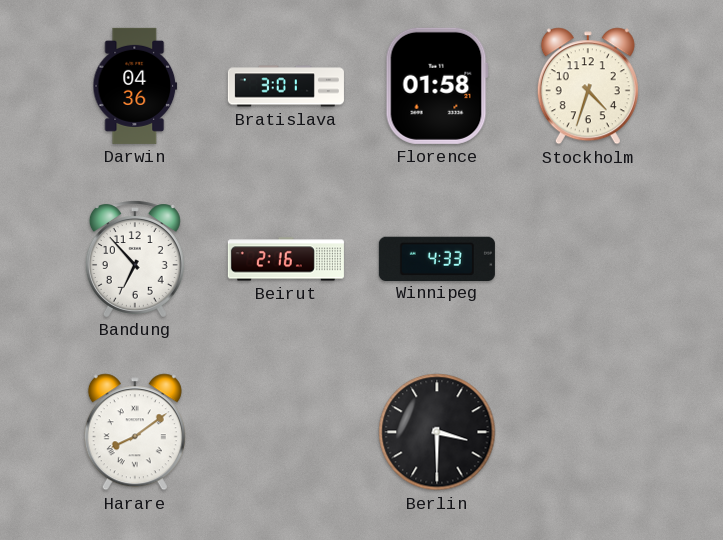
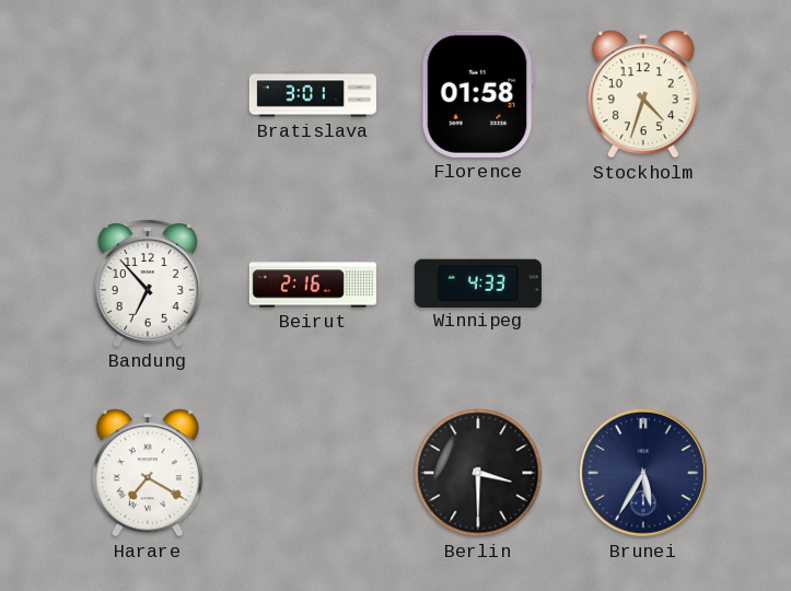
Darwin: 04:36 -> none (135, 86)
Harare: 8:09 -> 7:20 (148, 473)
Brunei: none -> 5:35 (643, 473)
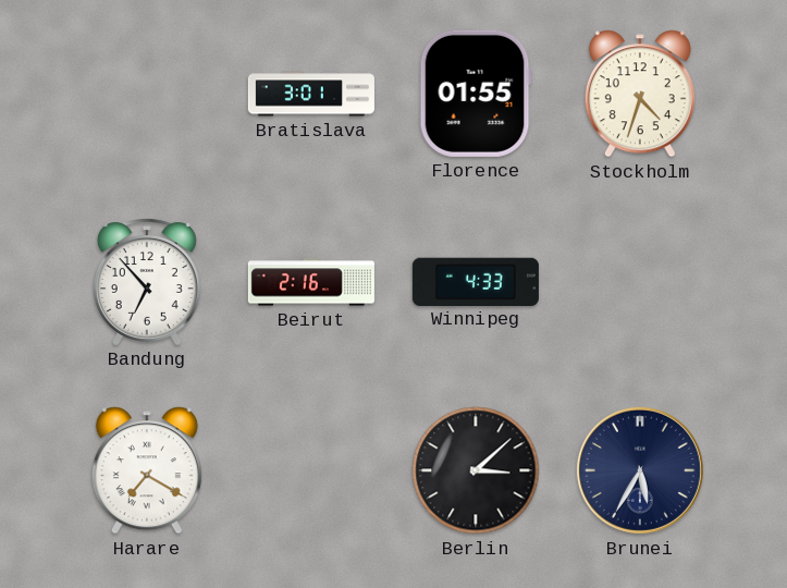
Florence: 01:58 -> 01:55 (476, 94)
Berlin: 3:30 -> 3:08 (476, 470)
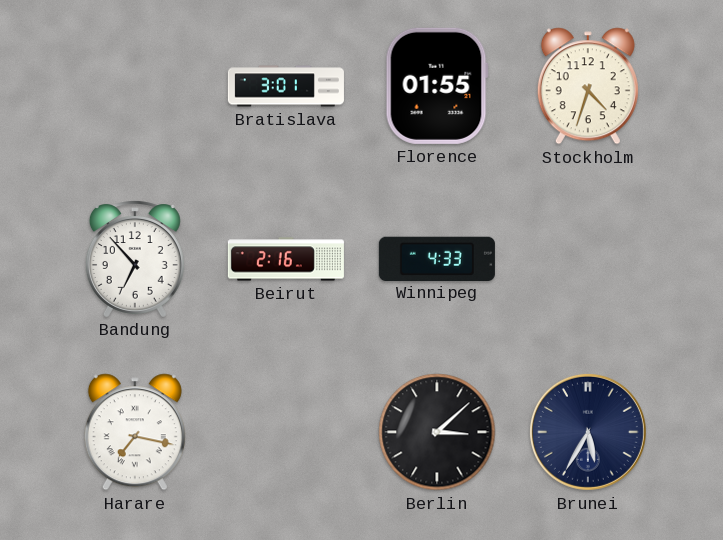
Harare: 7:20 -> 7:17 (135, 432)
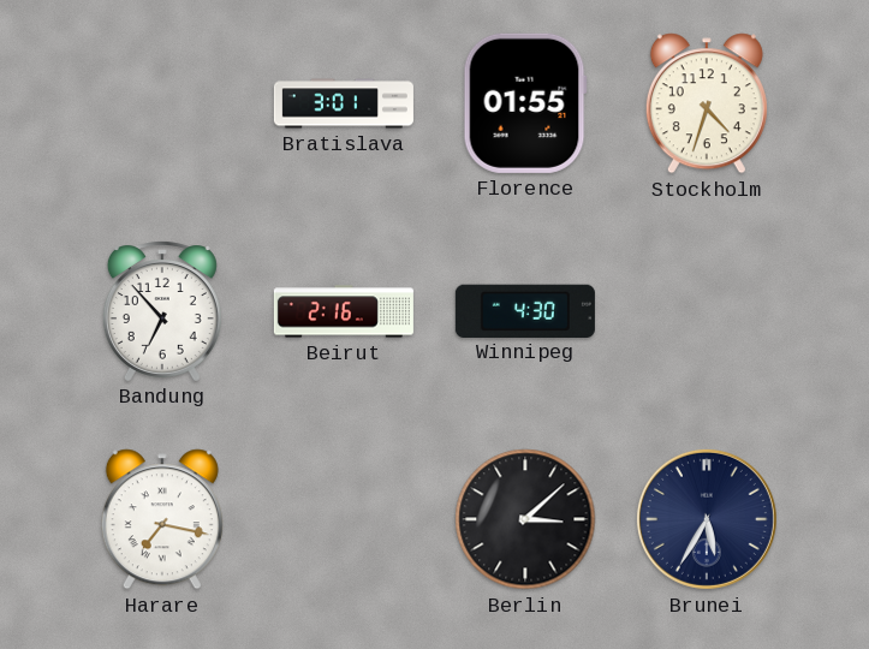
Winnipeg: 4:33 -> 4:30 (525, 310)
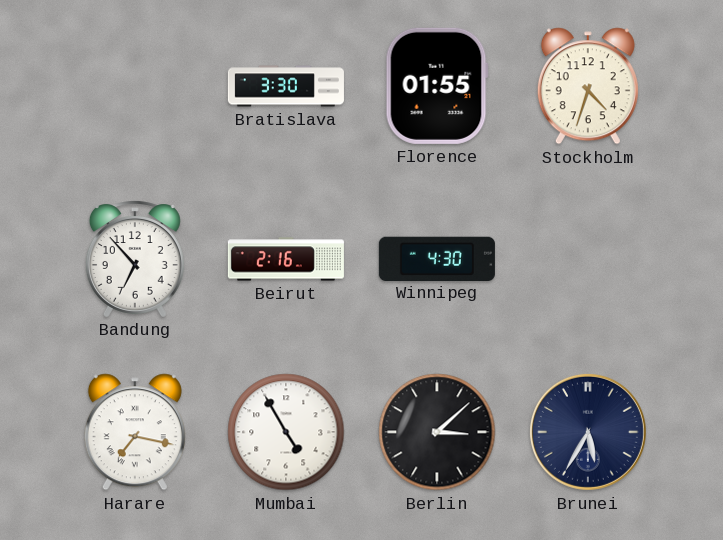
Bratislava: 3:01 -> 3:30 (286, 86)
Mumbai: none -> 4:55 (286, 432)
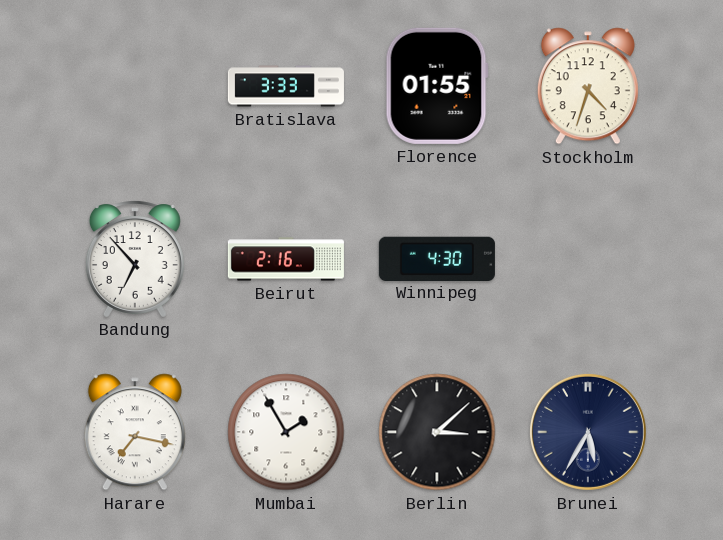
Bratislava: 3:30 -> 3:33 (286, 86)
Mumbai: 4:55 -> 1:55 (286, 432)
